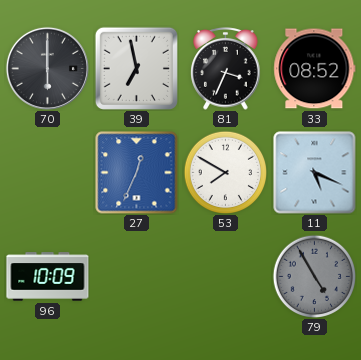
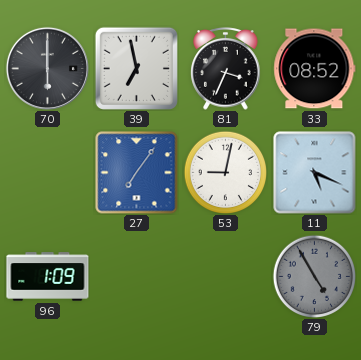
27: 12:34 -> 7:06 (137, 173)
53: 7:50 -> 9:02 (225, 172)
96: 10:09 -> 1:09 (48, 277)
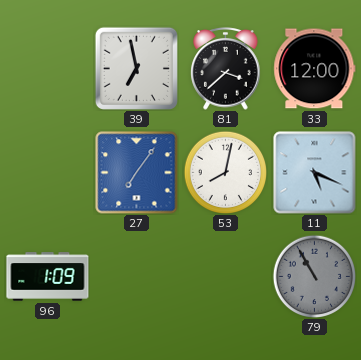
70: 6:00 -> none (47, 68)
81: 3:34 -> 3:38 (226, 69)
33: 08:52 -> 12:00 (315, 69)
53: 9:02 -> 8:02 (225, 172)
79: 4:55 -> 10:55 (314, 276)
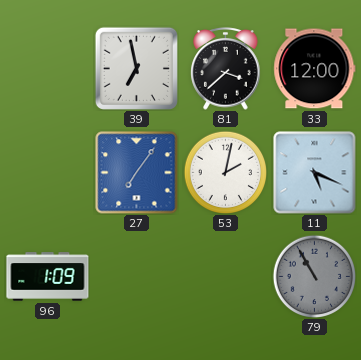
53: 8:02 -> 2:02 (225, 172)
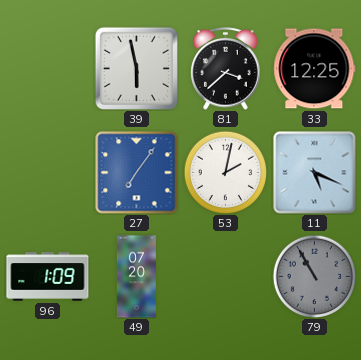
39: 6:58 -> 5:58 (136, 68)
33: 12:00 -> 12:25 (315, 69)
49: none -> 07:20 (136, 277)
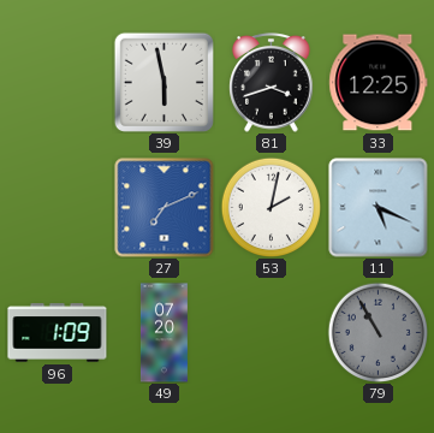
81: 3:38 -> 3:42 (272, 83)
27: 7:06 -> 7:11 (165, 208)
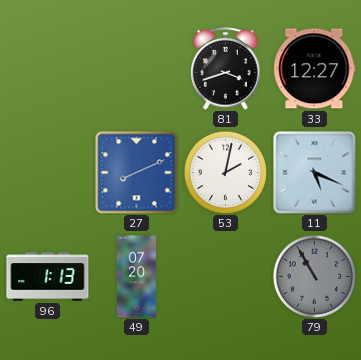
39: 5:58 -> none (164, 82)
33: 12:25 -> 12:27 (315, 69)
27: 7:11 -> 8:11 (137, 173)
96: 1:09 -> 1:13 (48, 277)
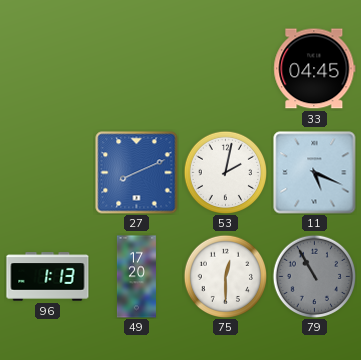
81: 3:42 -> none (226, 69)
33: 12:27 -> 04:45 (315, 69)
49: 07:20 -> 17:20 (136, 277)
75: none -> 12:30 (225, 276)
